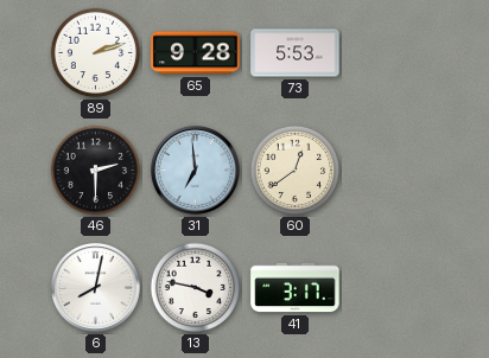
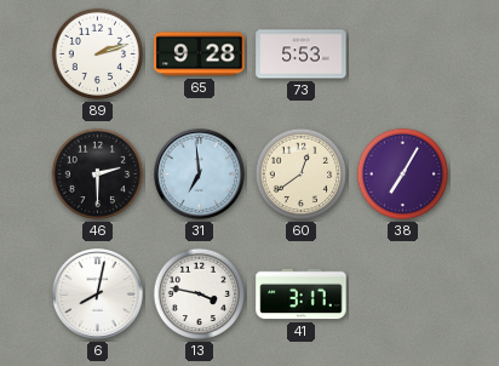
38: none -> 7:05 (403, 175)
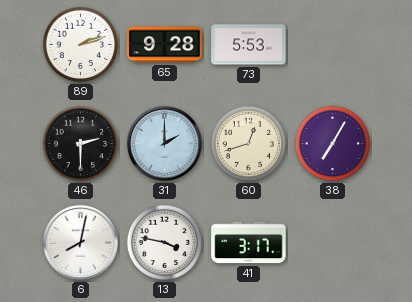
31: 6:59 -> 2:00 (164, 143)
60: 12:39 -> 12:42 (249, 144)
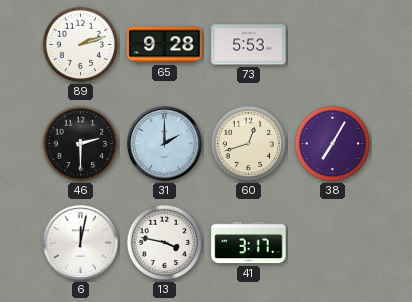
6: 8:02 -> 12:02 (80, 242)
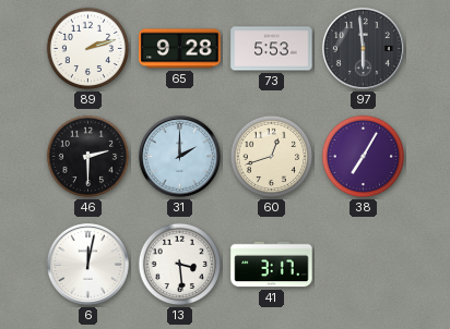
97: none -> 5:59 (363, 48)
13: 3:47 -> 3:29 (180, 265)
